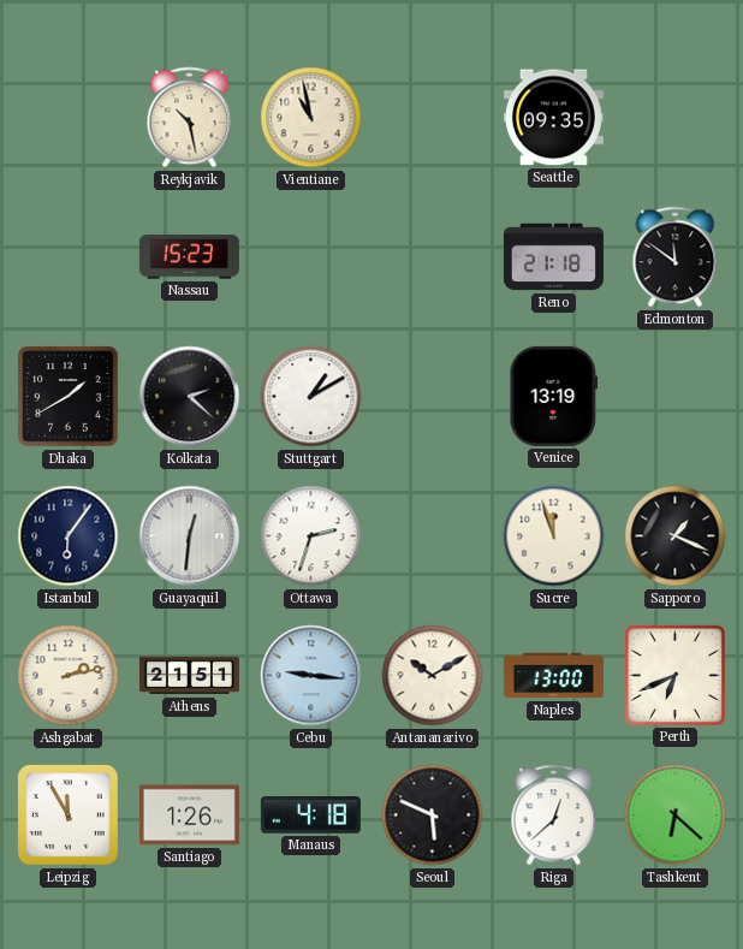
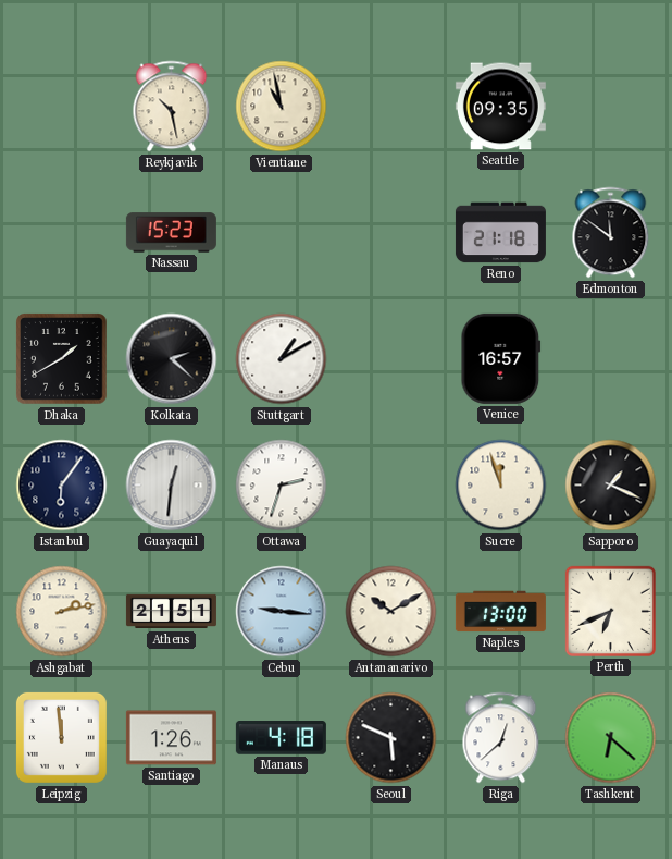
Venice: 13:19 -> 16:57 (501, 358)
Leipzig: 11:55 -> 11:59 (61, 737)
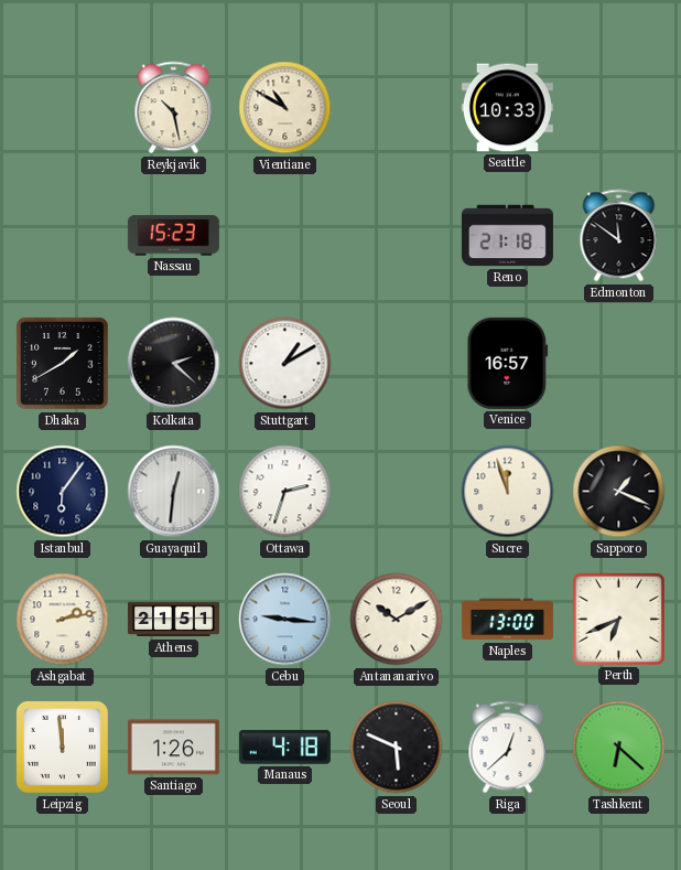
Vientiane: 10:58 -> 10:50 (285, 108)
Seattle: 09:35 -> 10:33 (507, 108)
